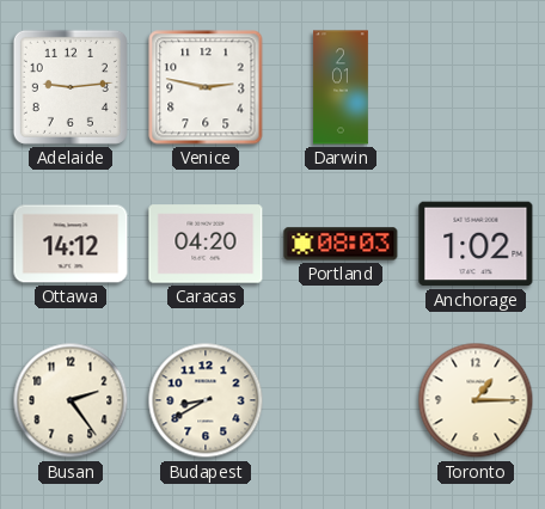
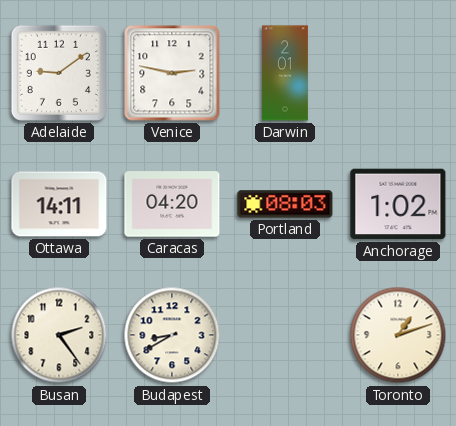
Adelaide: 9:14 -> 9:09 (59, 73)
Ottawa: 14:12 -> 14:11 (59, 204)
Toronto: 1:15 -> 1:12 (398, 335)
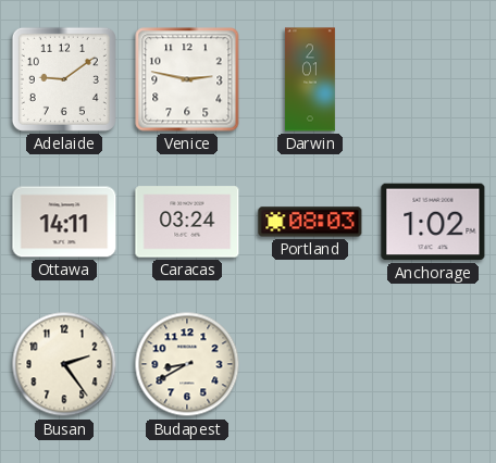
Caracas: 04:20 -> 03:24 (187, 222)
Toronto: 1:12 -> none (398, 335)
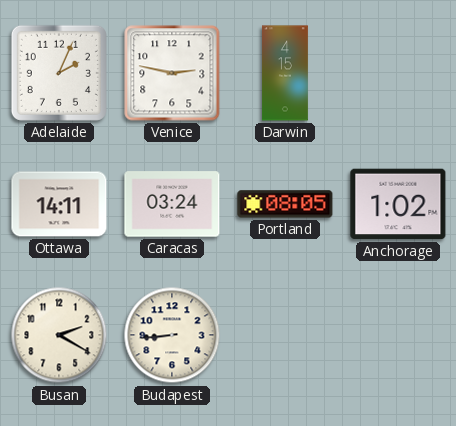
Adelaide: 9:09 -> 2:04 (59, 73)
Darwin: 2:01 -> 4:15 (285, 73)
Portland: 08:03 -> 08:05 (285, 204)
Busan: 2:24 -> 2:20 (59, 335)
Budapest: 8:40 -> 8:44 (172, 335)
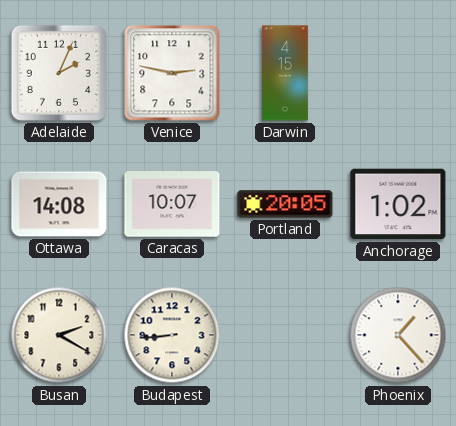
Ottawa: 14:11 -> 14:08 (59, 204)
Caracas: 03:24 -> 10:07 (172, 204)
Portland: 08:05 -> 20:05 (285, 204)
Phoenix: none -> 1:23 (398, 335)
